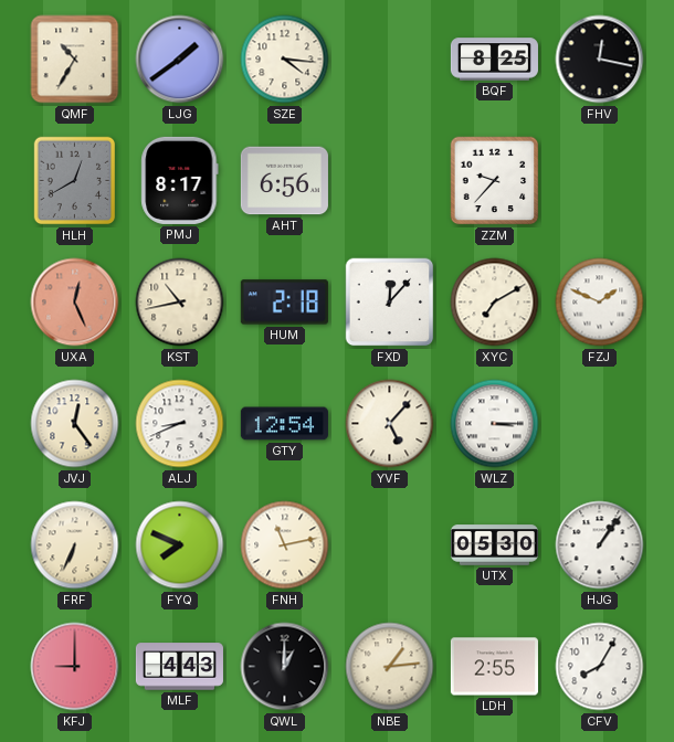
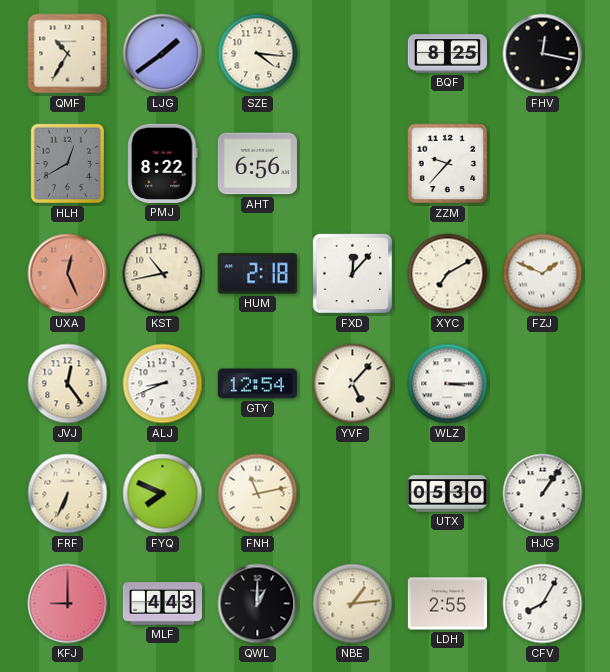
PMJ: 8:17 -> 8:22 (163, 163)
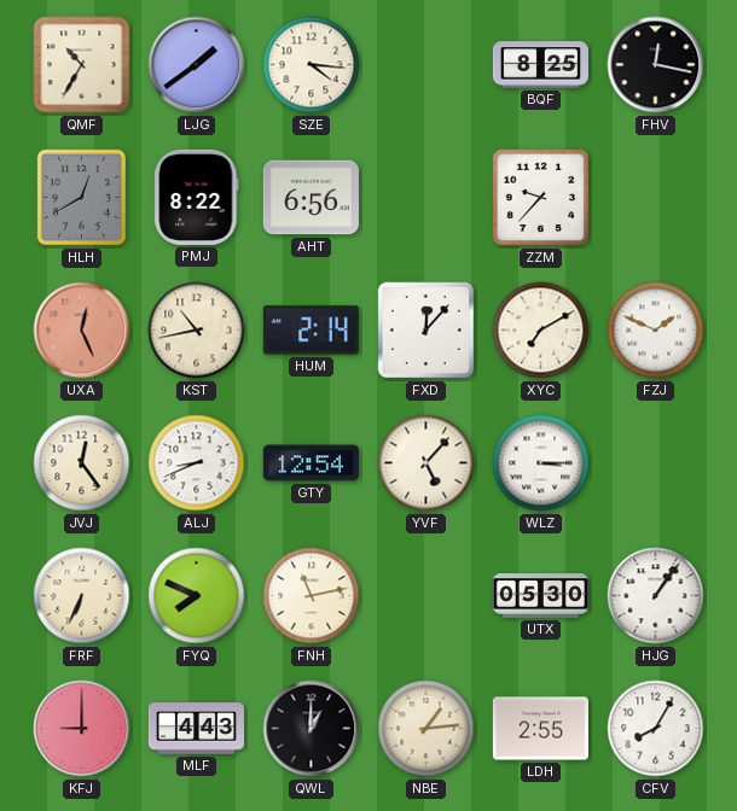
HUM: 2:18 -> 2:14 (311, 331)
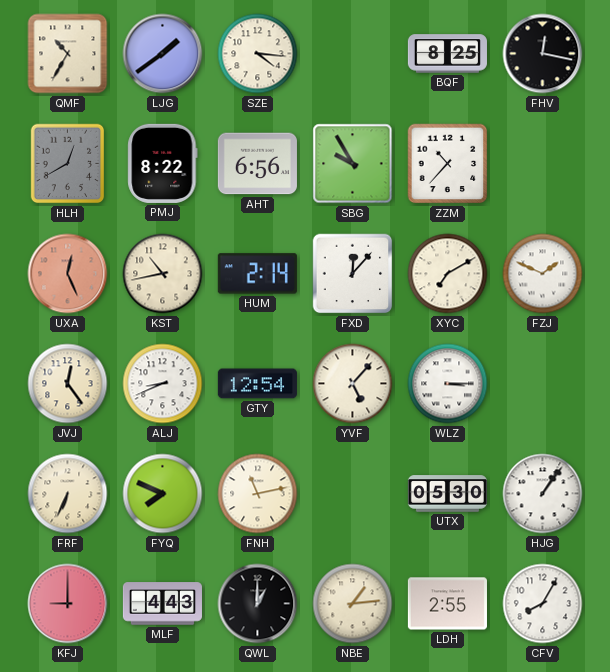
SBG: none -> 9:55 (353, 164)
ZZM: 9:37 -> 10:37 (448, 164)
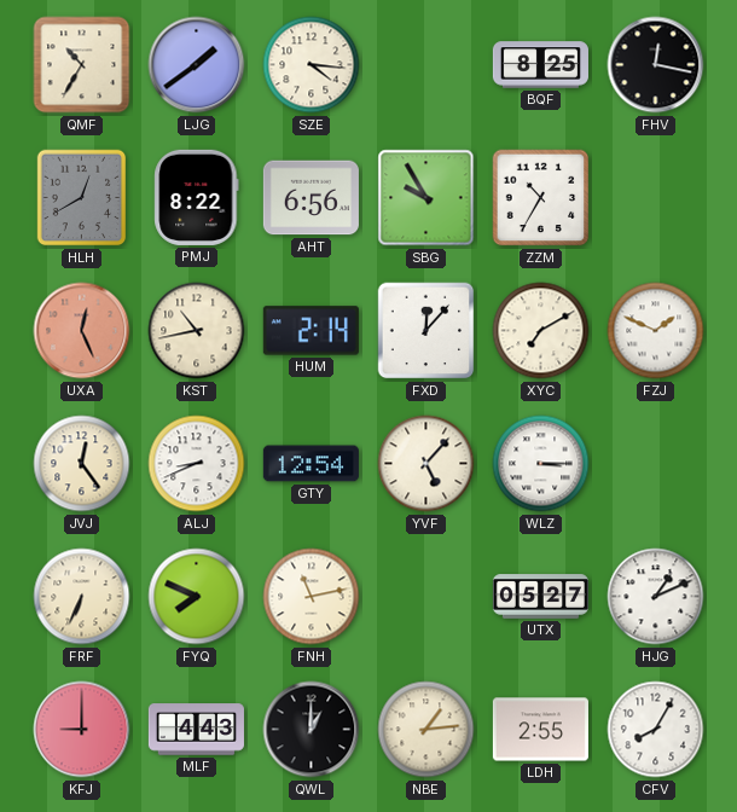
ZZM: 10:37 -> 10:35 (541, 198)
UTX: 05:30 -> 05:27 (540, 597)
HJG: 1:06 -> 1:11 (656, 597)
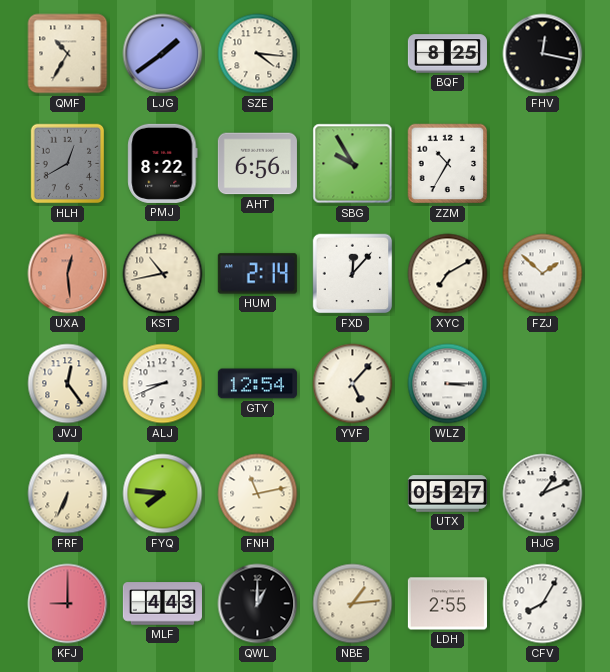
UXA: 12:26 -> 12:29 (68, 274)
FZJ: 1:49 -> 1:52 (543, 274)
FYQ: 7:49 -> 7:46 (163, 494)
